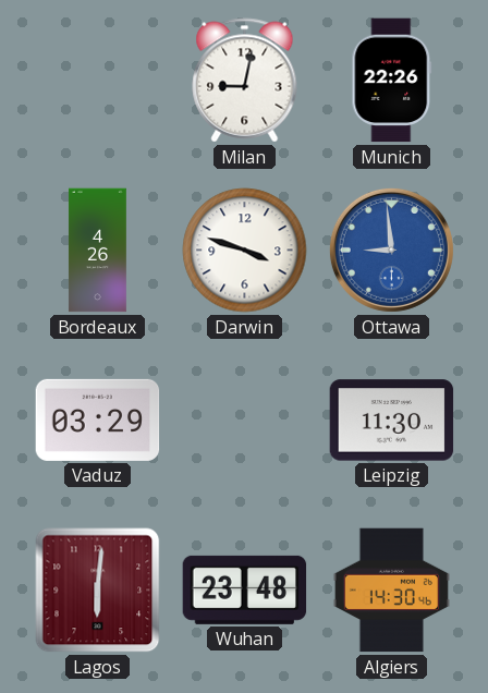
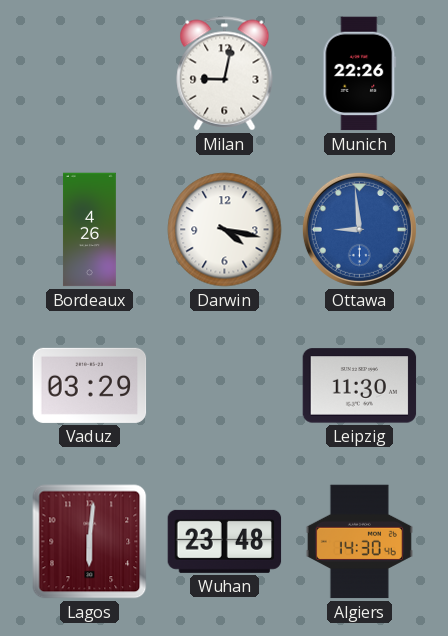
Darwin: 3:48 -> 4:17 (225, 230)
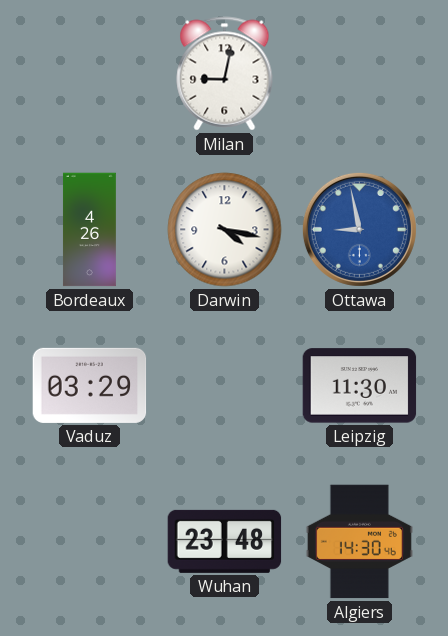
Munich: 22:26 -> none (360, 74)
Ottawa: 8:59 -> 8:58 (359, 229)
Lagos: 6:01 -> none (90, 542)
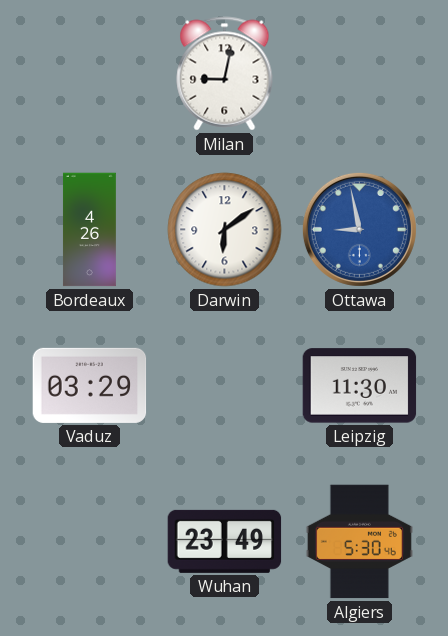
Darwin: 4:17 -> 6:09 (225, 230)
Wuhan: 23:48 -> 23:49 (225, 541)
Algiers: 14:30 -> 5:30 (359, 542)
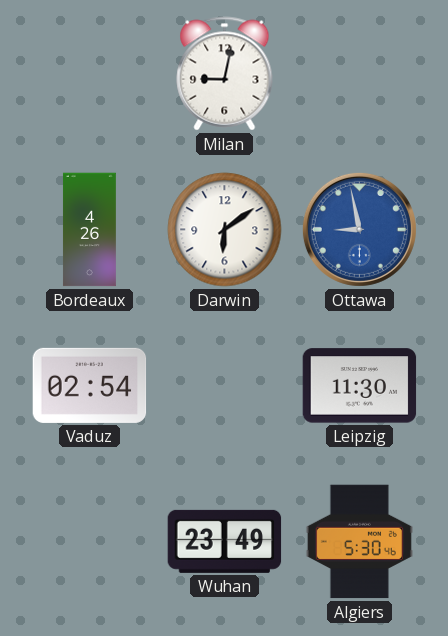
Vaduz: 03:29 -> 02:54 (90, 385)
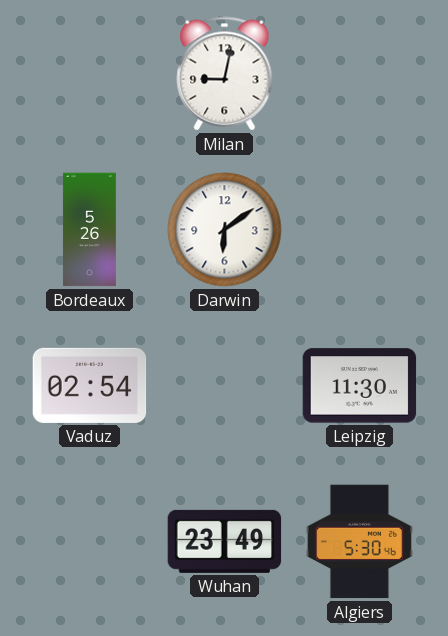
Bordeaux: 4:26 -> 5:26 (89, 230)
Ottawa: 8:58 -> none (359, 229)
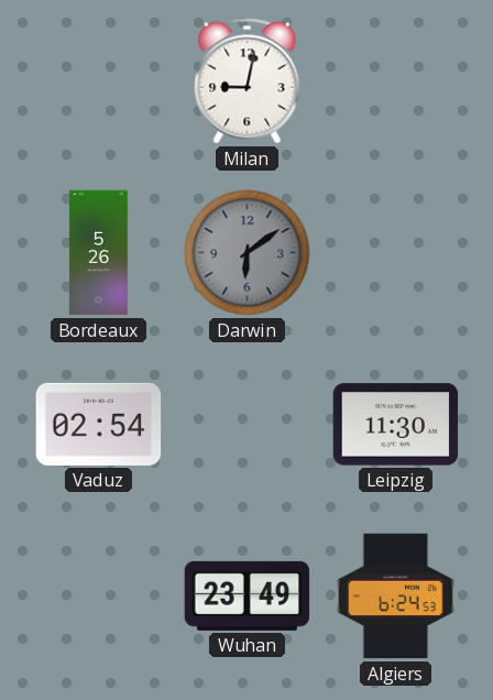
Darwin dial: white -> grey (248, 253)
Algiers: 5:30 -> 6:24 (395, 597)
